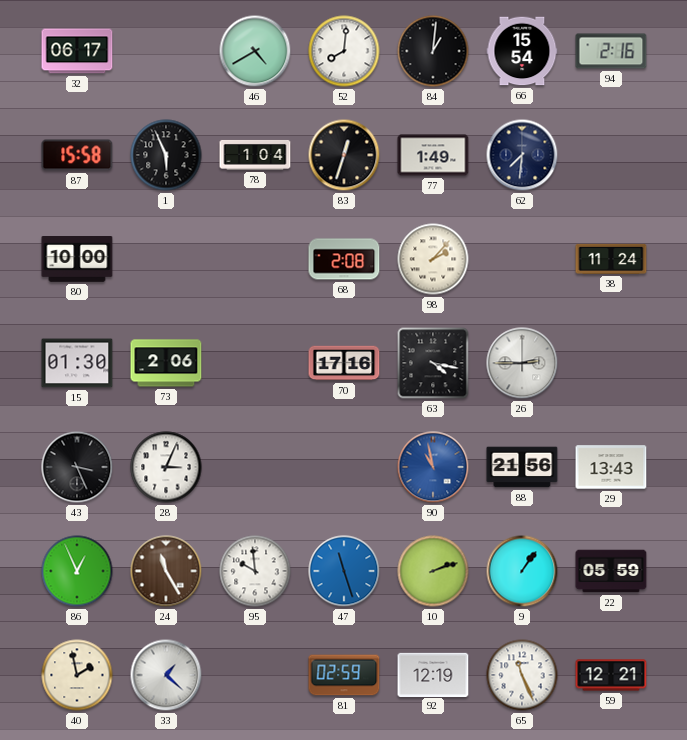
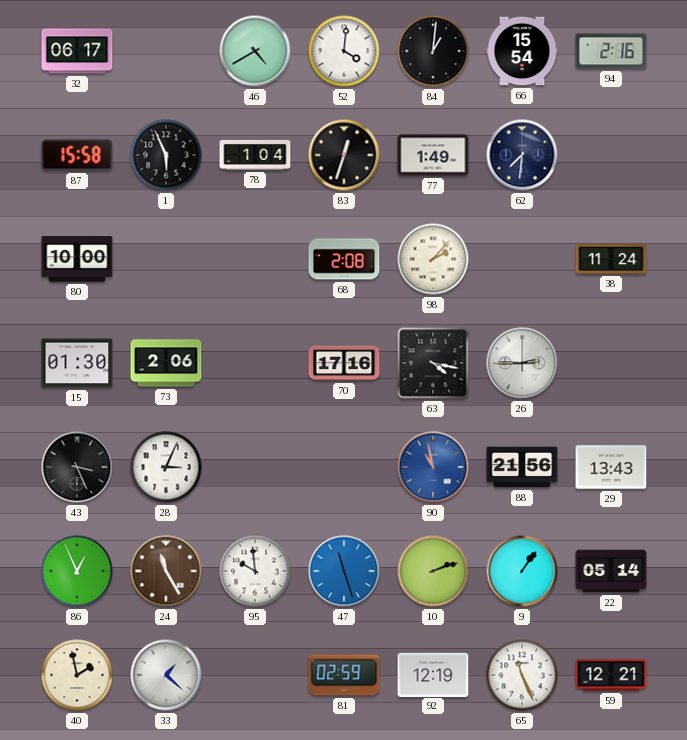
52: 8:01 -> 4:01 (344, 51)
22: 05:59 -> 05:14 (611, 571)
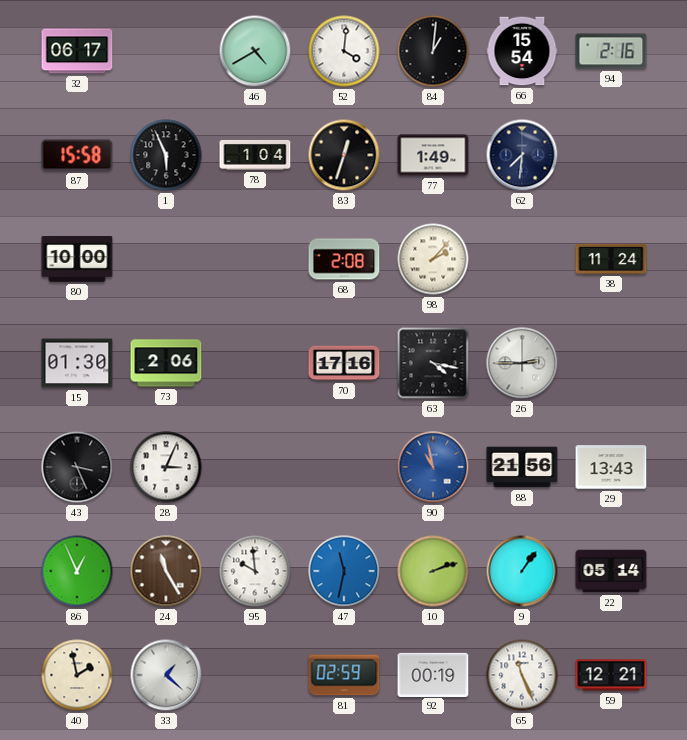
47: 11:27 -> 11:32 (344, 571)
92: 12:19 -> 00:19 (433, 674)
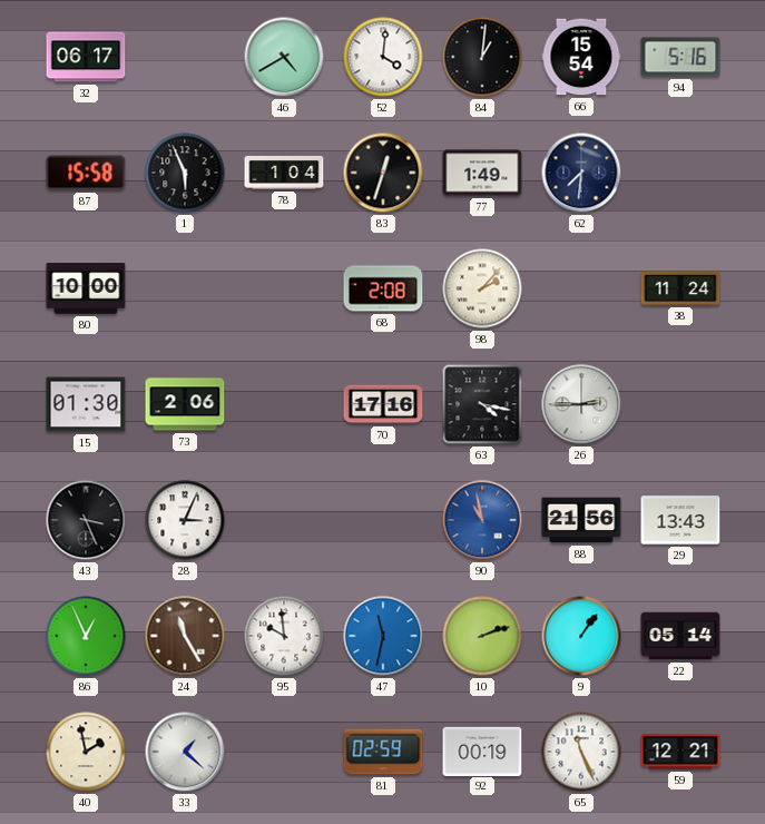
94: 2:16 -> 5:16 (680, 57)
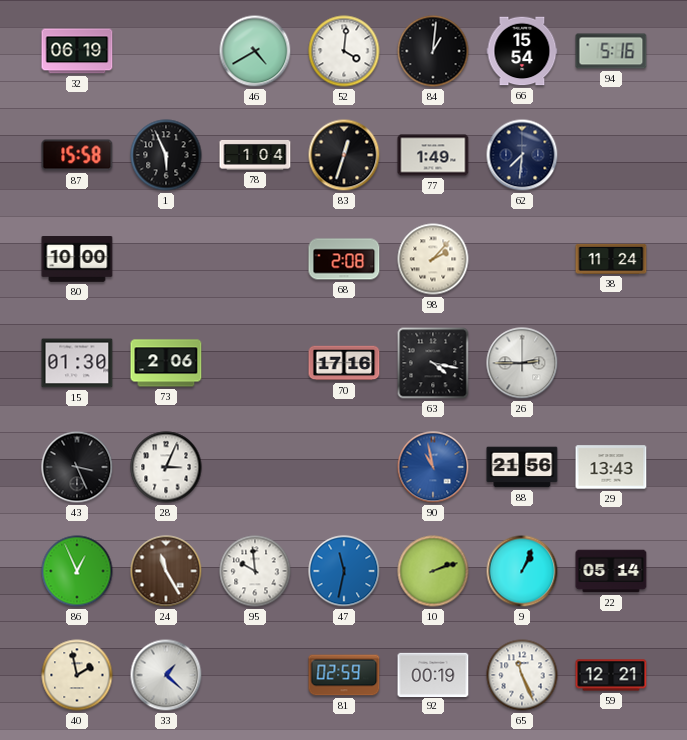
32: 06:17 -> 06:19 (77, 51)
9: 1:06 -> 1:04 (522, 571)
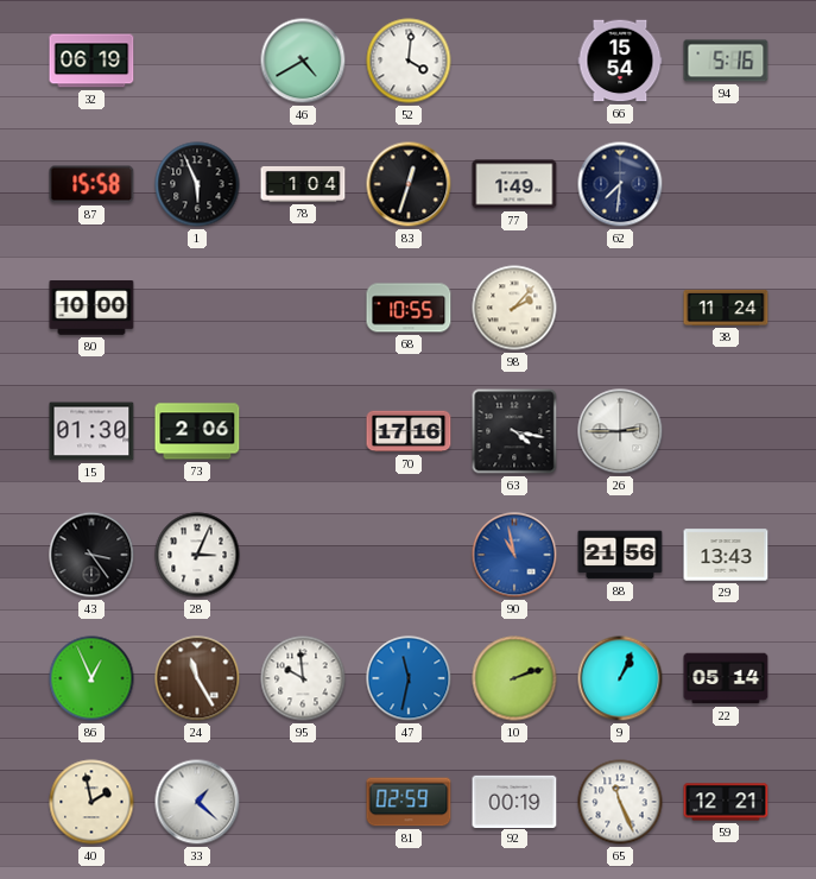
84: 1:01 -> none (433, 51)
68: 2:08 -> 10:55 (409, 308)
43: 3:26 -> 3:24 (91, 555)
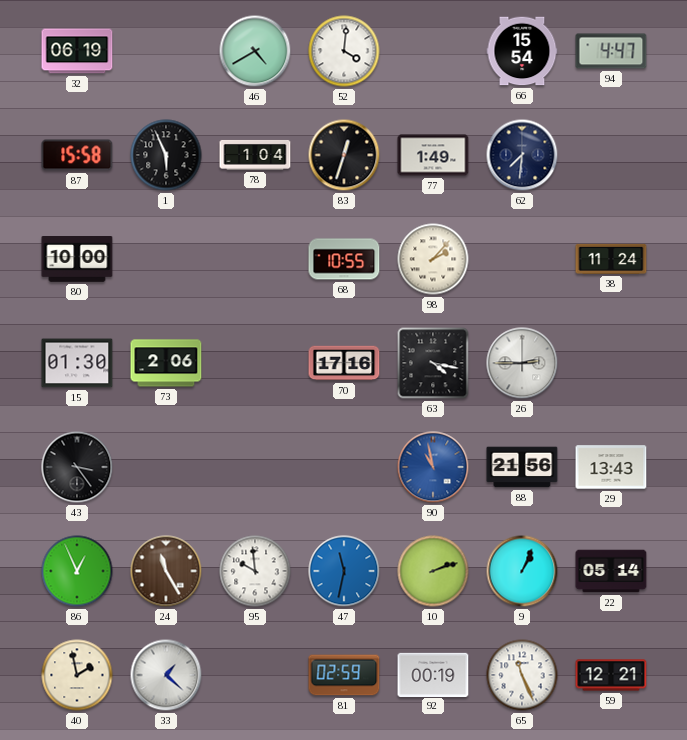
94: 5:16 -> 4:47 (611, 51)
28: 3:04 -> none (197, 555)
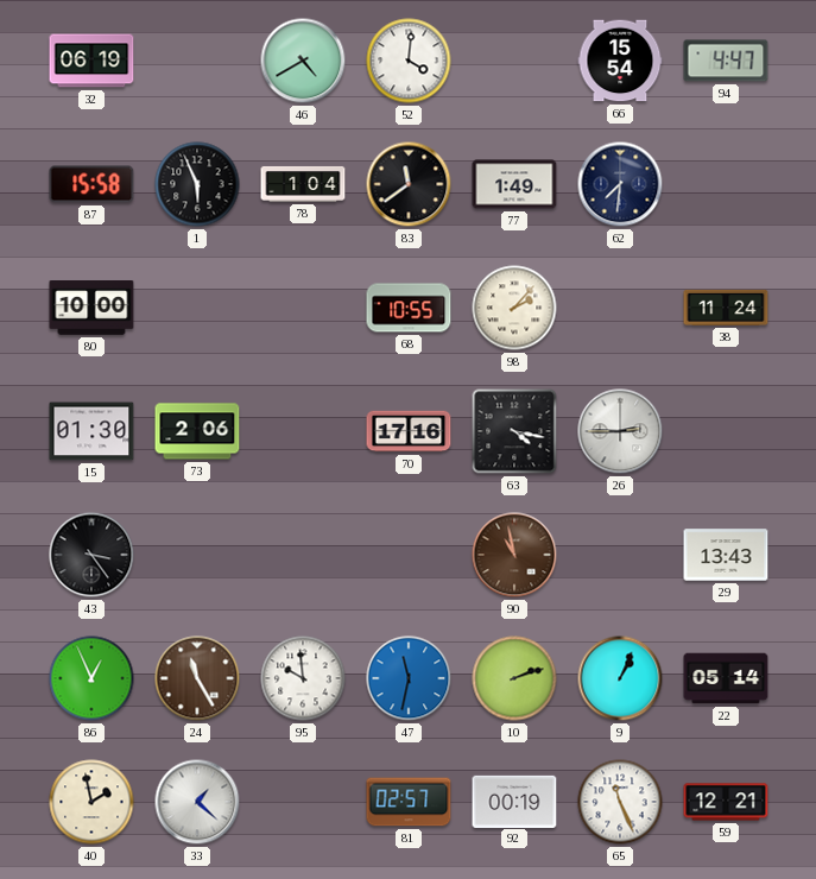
83: 12:33 -> 11:39 (409, 184)
90 dial: blue -> brown (514, 555)
88: 21:56 -> none (522, 467)
81: 02:59 -> 02:57 (409, 802)
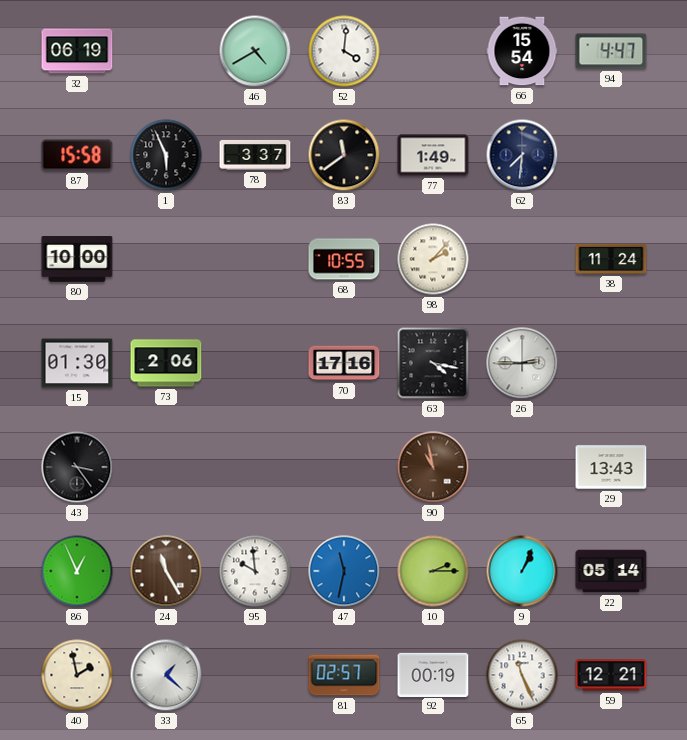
78: 1:04 -> 3:37 (255, 155)
10: 2:12 -> 2:15 (433, 571)
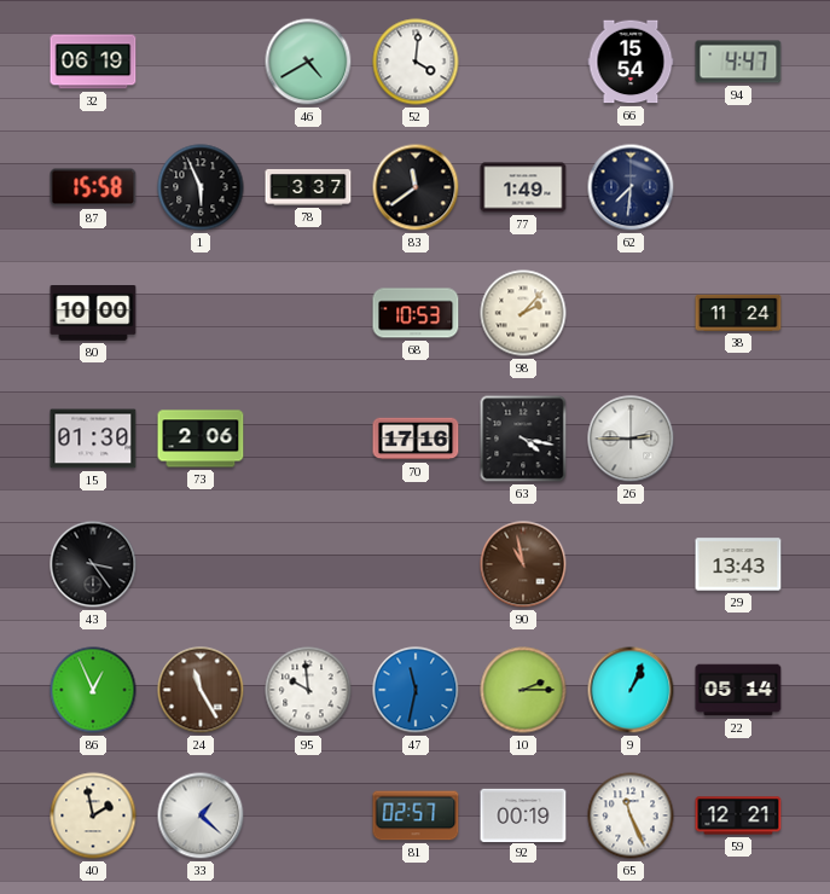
68: 10:55 -> 10:53 (416, 313)
